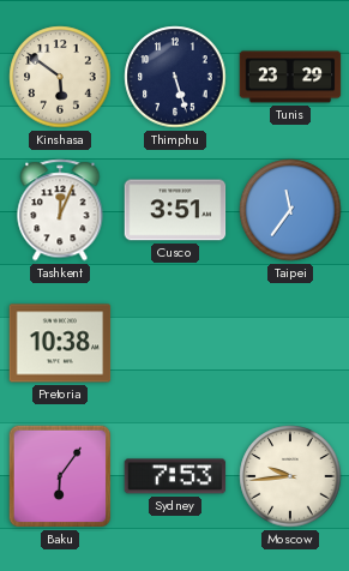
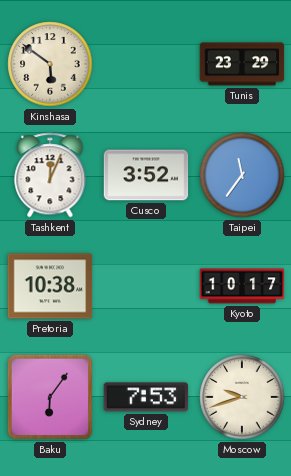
Thimphu: 5:27 -> none (175, 77)
Cusco: 3:51 -> 3:52 (146, 175)
Kyoto: none -> 10:17 (242, 286)
Moscow: 9:44 -> 9:42 (242, 397)
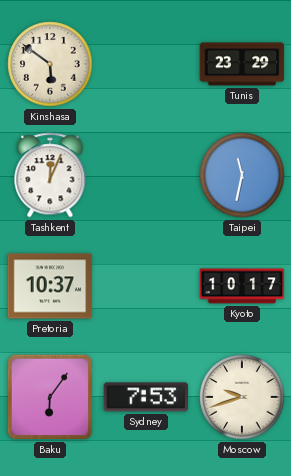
Cusco: 3:52 -> none (146, 175)
Taipei: 11:36 -> 11:32 (242, 175)
Pretoria: 10:38 -> 10:37 (50, 286)
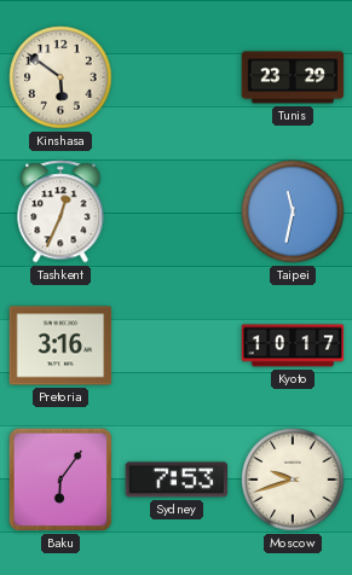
Tashkent: 12:04 -> 12:34 (60, 211)
Pretoria: 10:37 -> 3:16 (60, 345)
